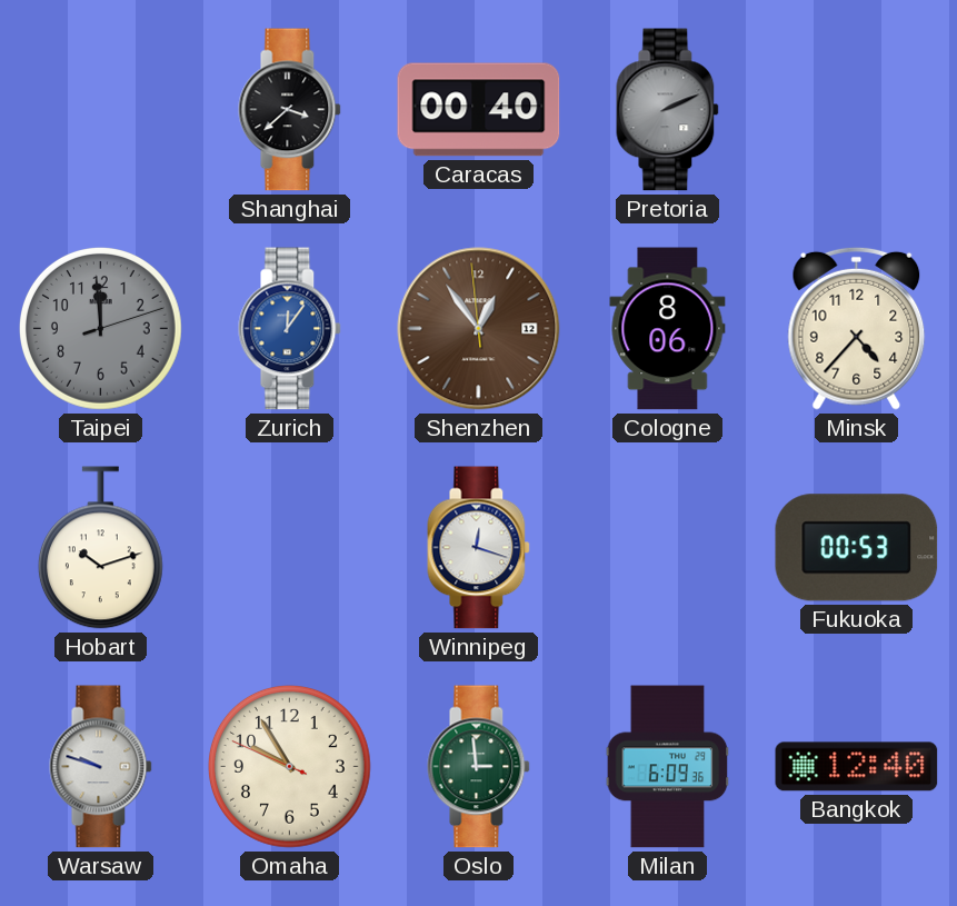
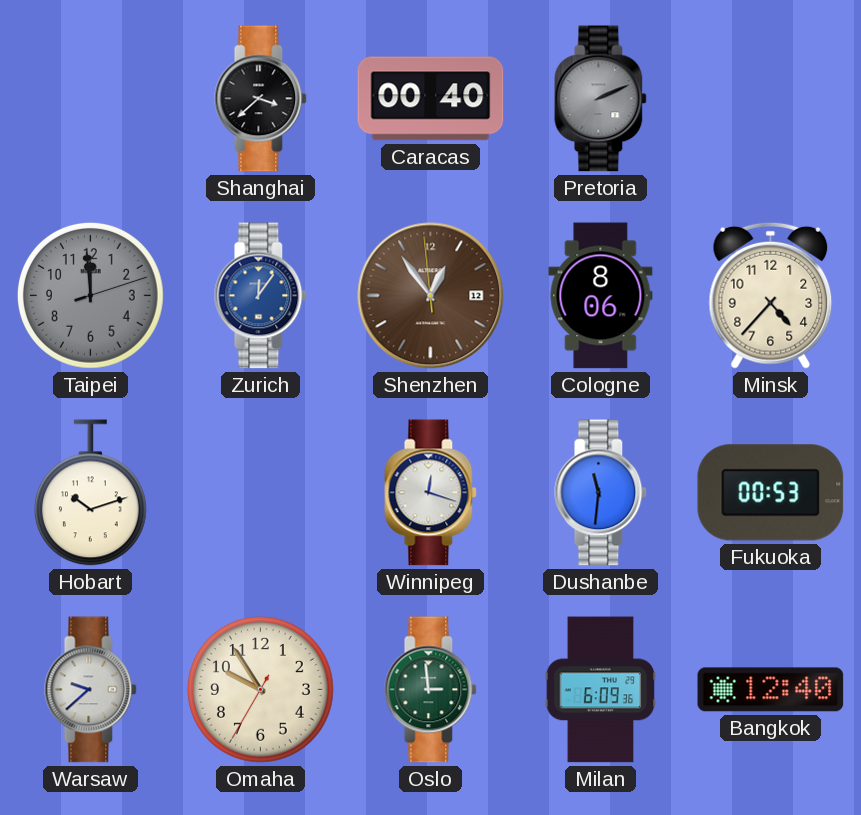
Dushanbe: none -> 11:31 (601, 493)
Warsaw: 9:48 -> 9:38 (91, 690)
Omaha: 9:54:49 -> 9:54:35 (261, 690)
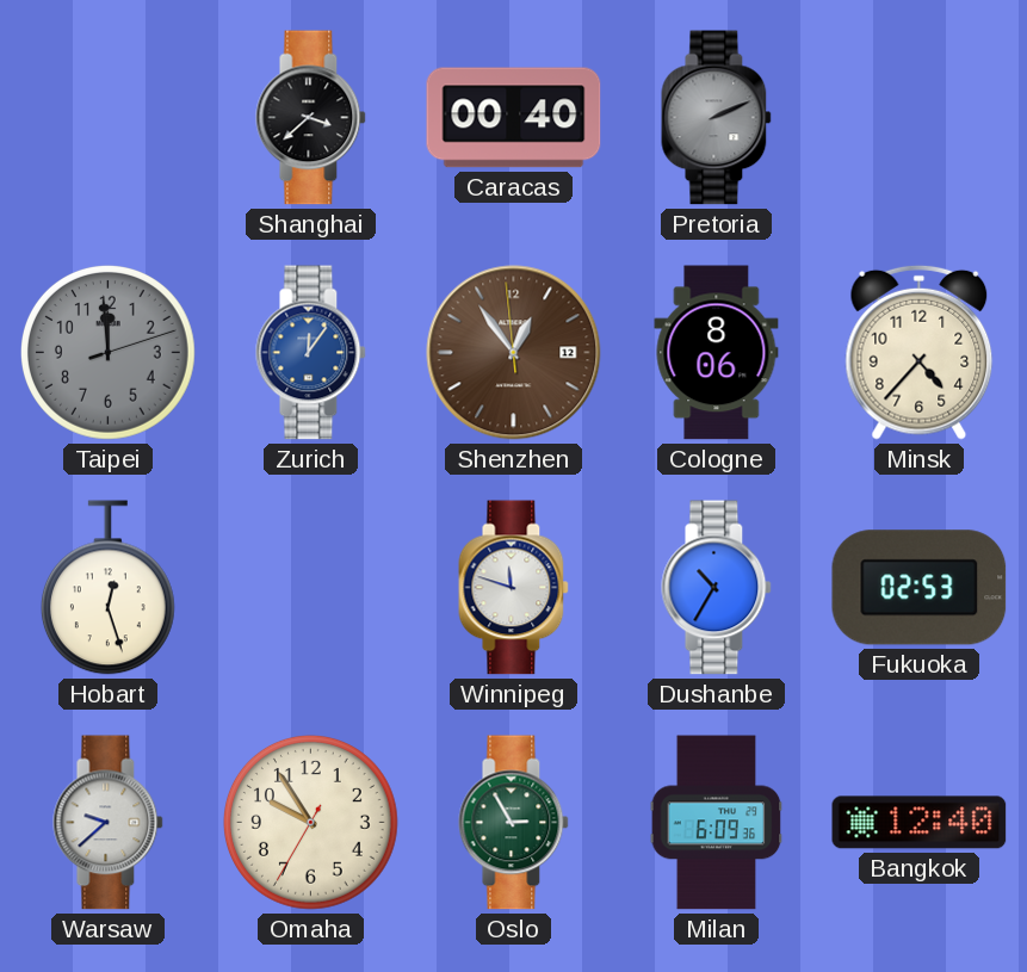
Hobart: 10:12 -> 12:27 (107, 588)
Winnipeg: 12:18 -> 11:48 (514, 588)
Dushanbe: 11:31 -> 10:35 (717, 588)
Fukuoka: 00:53 -> 02:53 (920, 588)
Oslo: 2:59 -> 2:55 (514, 823)
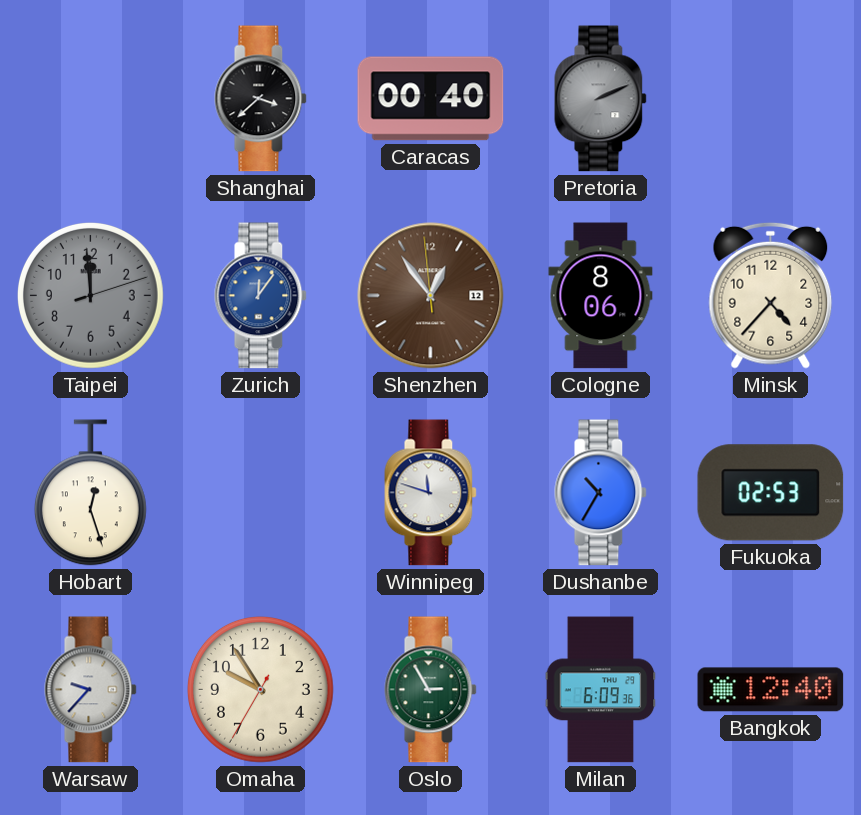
Warsaw: 9:38 -> 9:37 (91, 690)
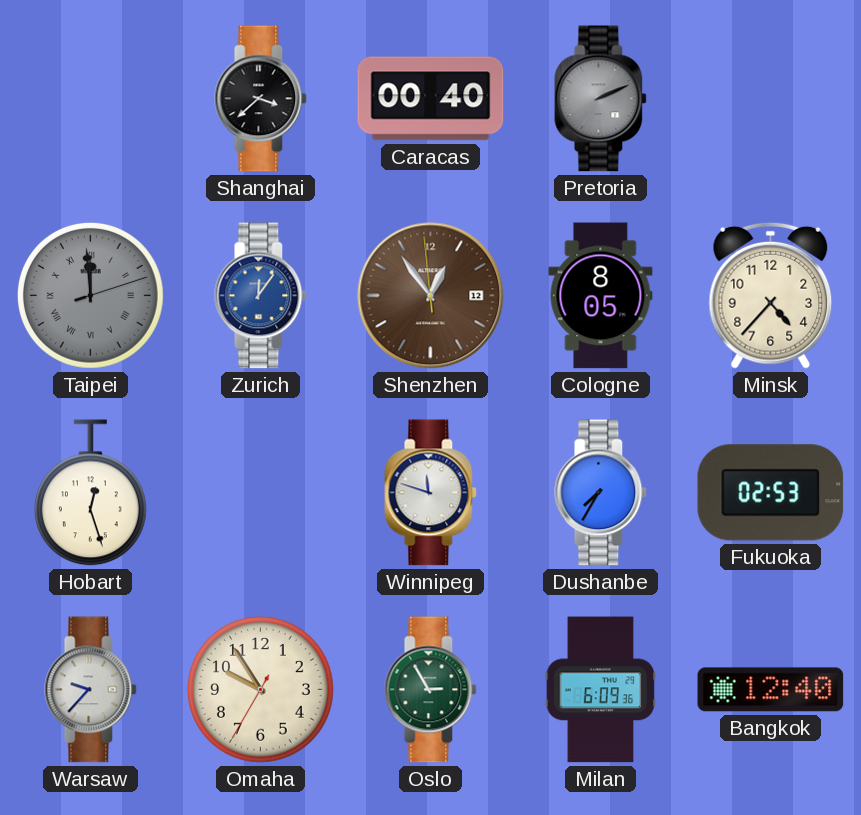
Taipei numerals: Arabic -> Roman (91, 296)
Cologne: 8:06 -> 8:05 (601, 296)
Dushanbe: 10:35 -> 7:35 (601, 493)
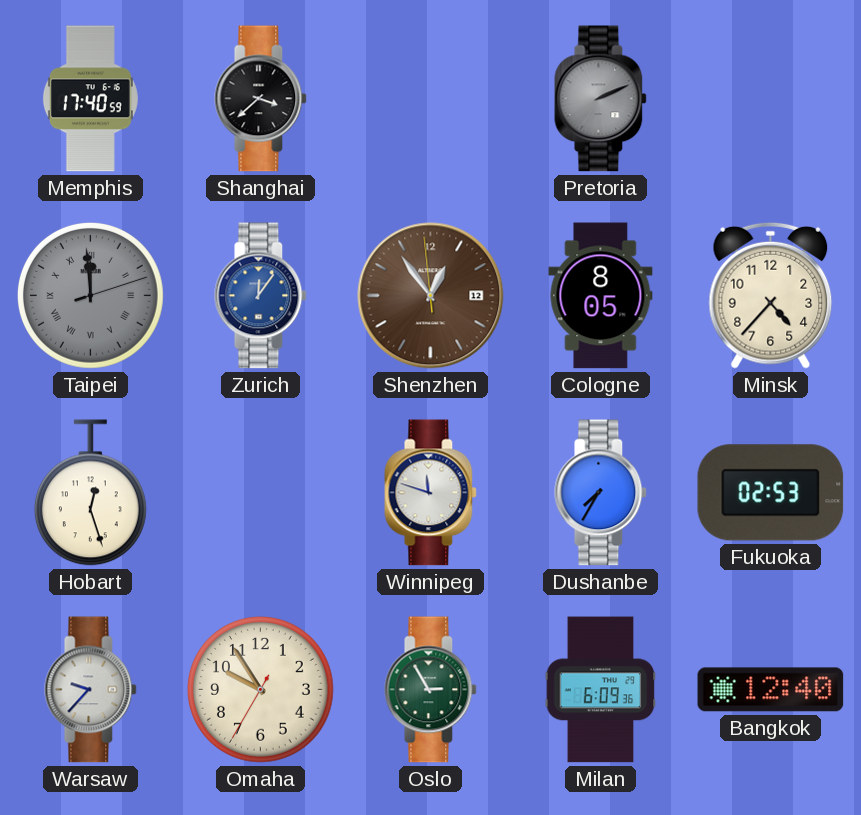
Memphis: none -> 17:40 (90, 99)
Caracas: 00:40 -> none (431, 99)
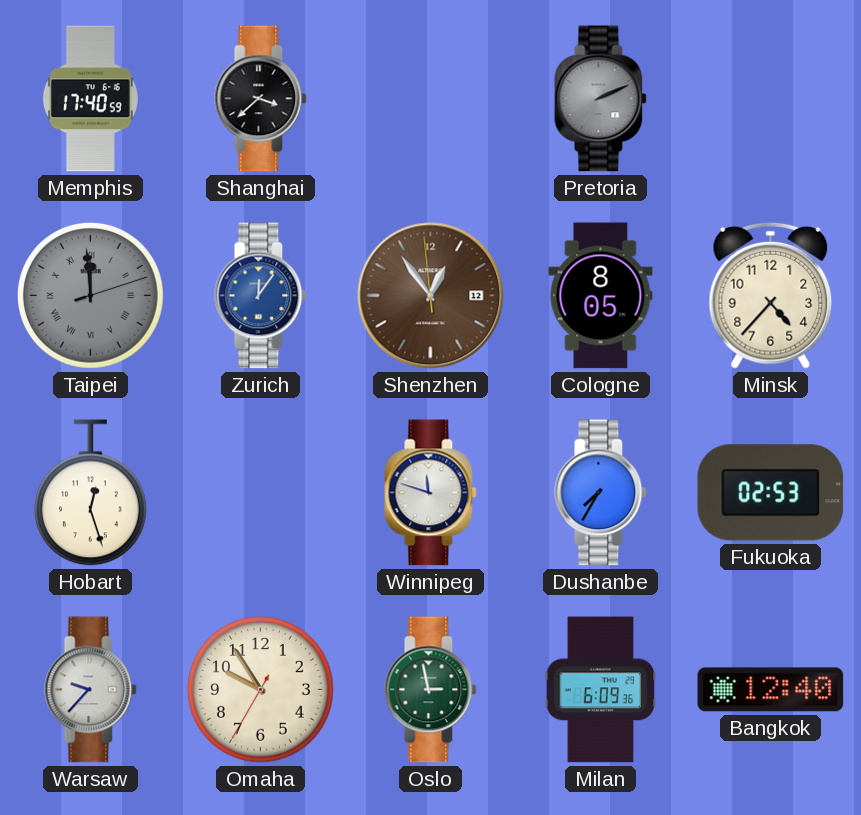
Oslo: 2:55 -> 2:58 (431, 690)
